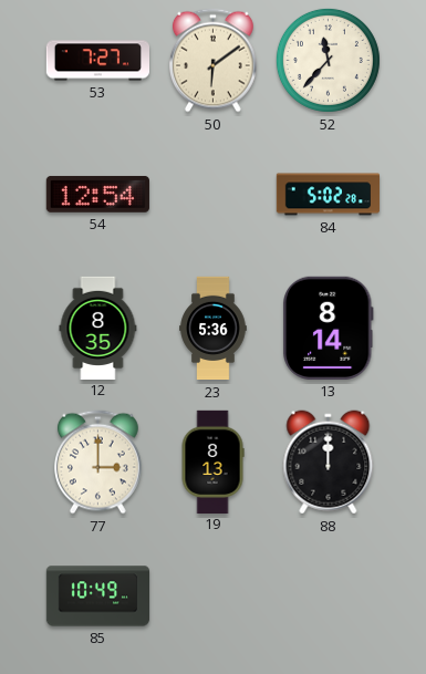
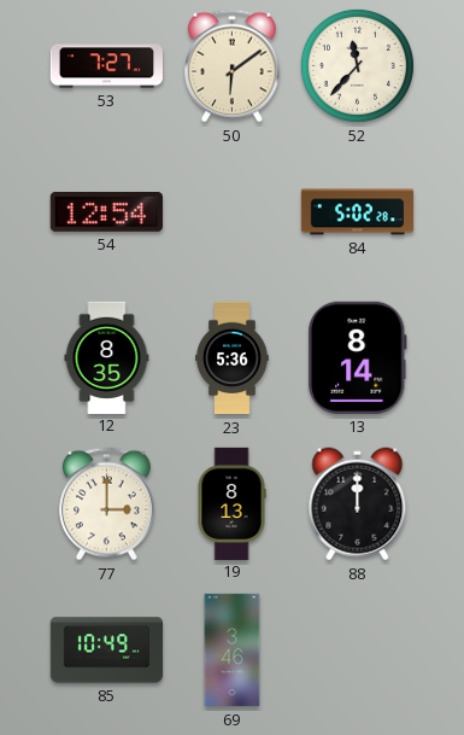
69: none -> 3:46 (233, 651)
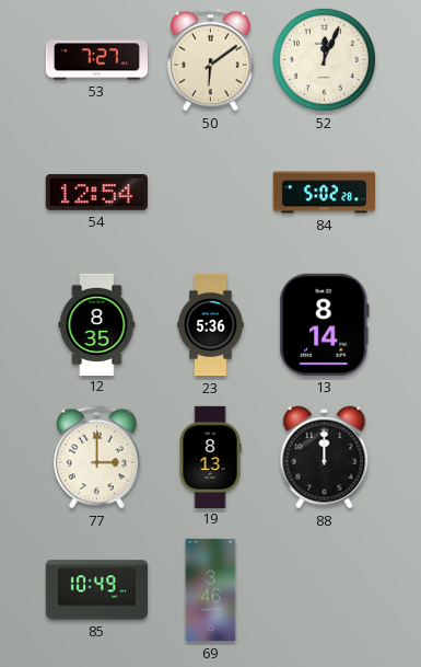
52: 11:37 -> 12:04 (324, 59)
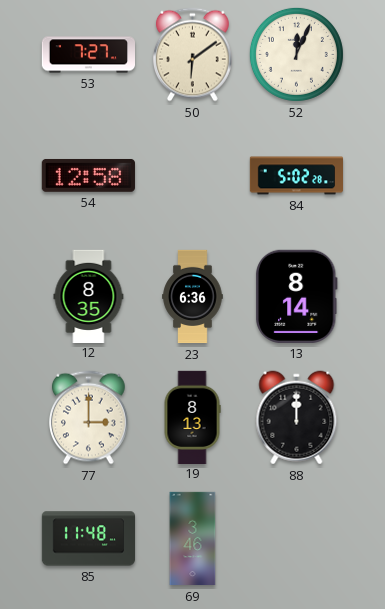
54: 12:54 -> 12:58 (88, 176)
23: 5:36 -> 6:36 (193, 297)
85: 10:49 -> 11:48 (89, 539)
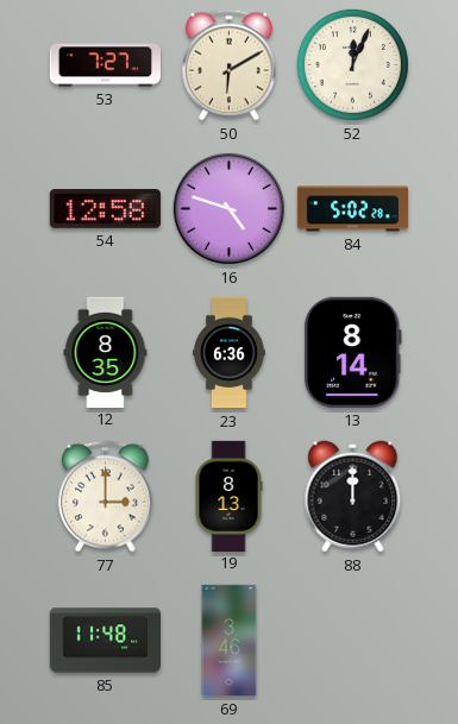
50: 6:09 -> 6:10 (230, 65)
16: none -> 4:48 (228, 208)
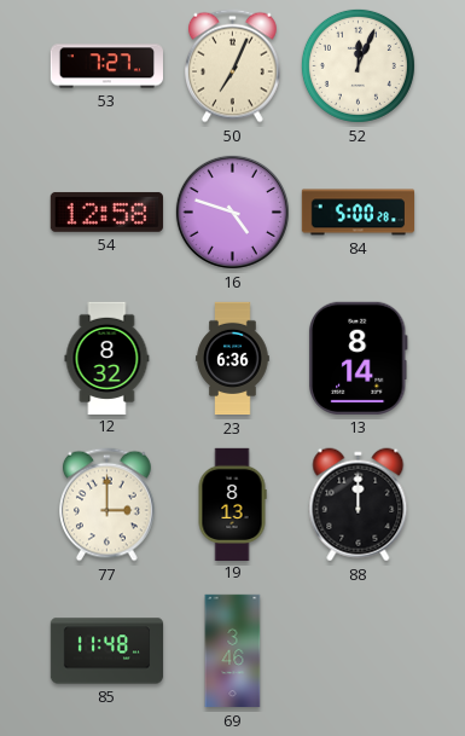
50: 6:10 -> 7:04 (233, 66)
84: 5:02 -> 5:00 (359, 213)
12: 8:35 -> 8:32 (107, 358)
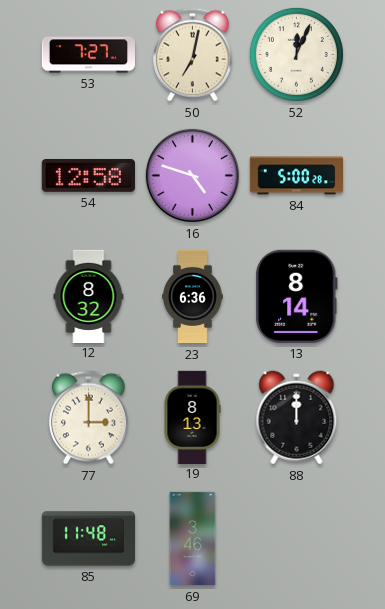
50: 7:04 -> 7:02 (193, 55)
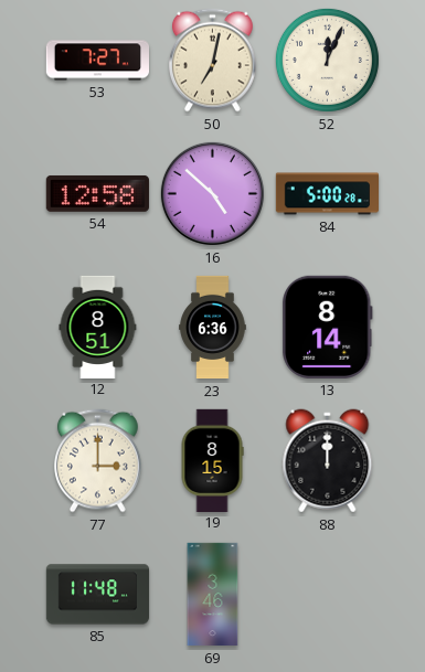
16: 4:48 -> 4:52 (212, 193)
12: 8:32 -> 8:51 (98, 327)
19: 8:13 -> 8:15 (212, 460)
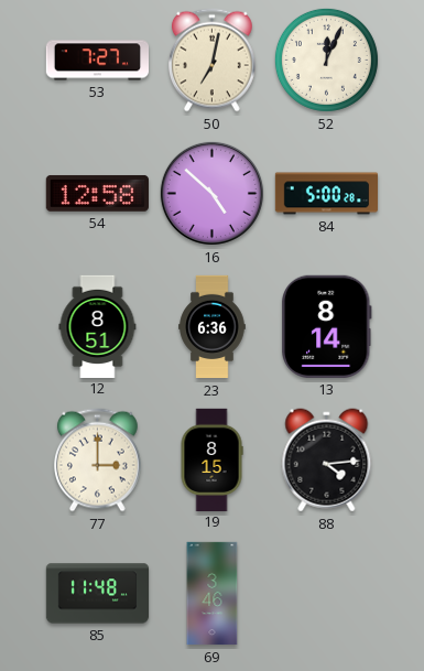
88: 12:00 -> 4:14 (327, 461)
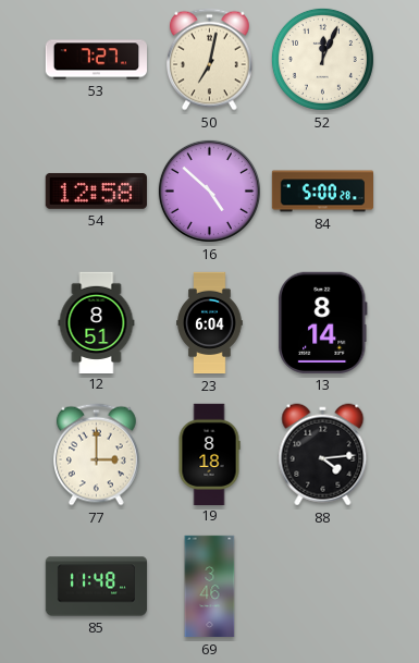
23: 6:36 -> 6:04 (210, 323)
19: 8:15 -> 8:18 (209, 454)
